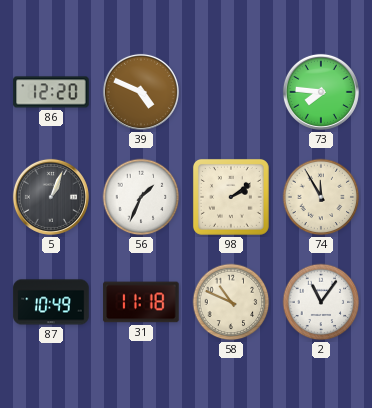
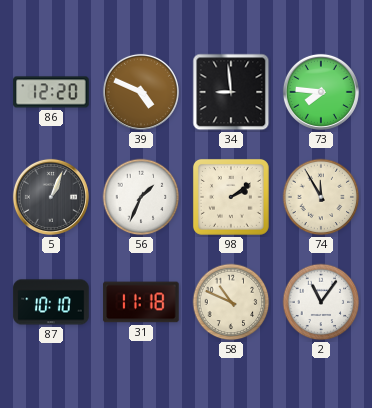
34: none -> 8:59 (231, 92)
87: 10:49 -> 10:10 (51, 302)
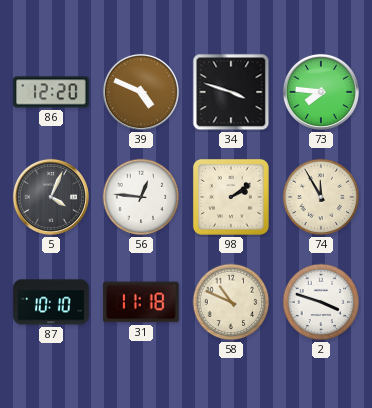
34: 8:59 -> 3:48 (231, 92)
5: 1:04 -> 4:04 (51, 197)
56: 1:34 -> 12:46 (141, 197)
2: 11:06 -> 3:48 (321, 302)
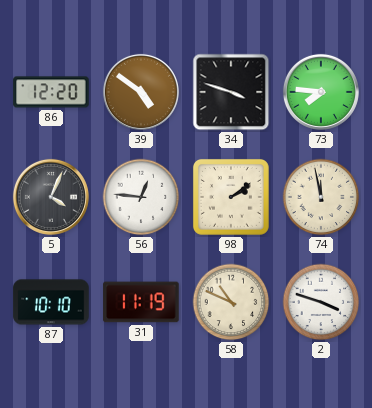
39: 4:49 -> 4:51 (141, 92)
74: 11:55 -> 11:58 (321, 197)
31: 11:18 -> 11:19 (141, 302)
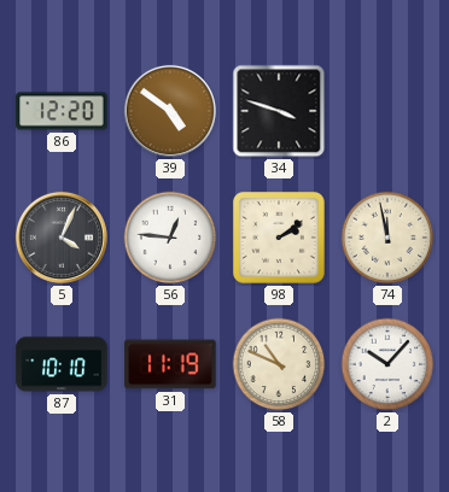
73: 7:46 -> none (321, 92)
2: 3:48 -> 10:07 (387, 364)
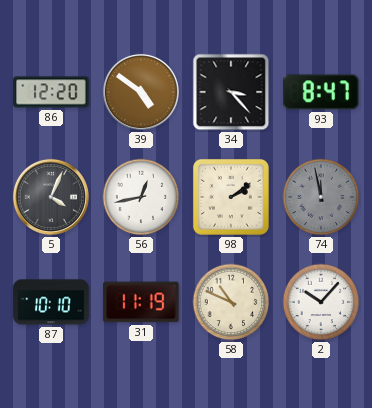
34: 3:48 -> 3:23 (231, 92)
93: none -> 8:47 (321, 92)
56: 12:46 -> 12:43 (141, 197)
74 dial: cream -> grey (321, 197)
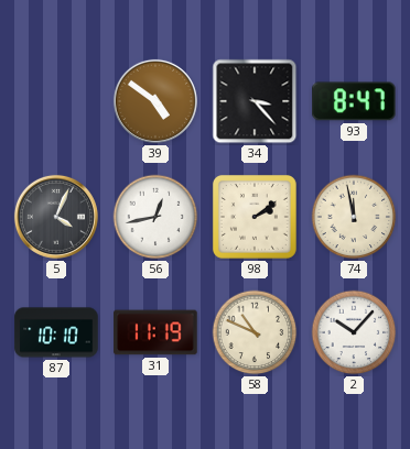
86: 12:20 -> none (51, 92)
74 dial: grey -> cream (354, 217)
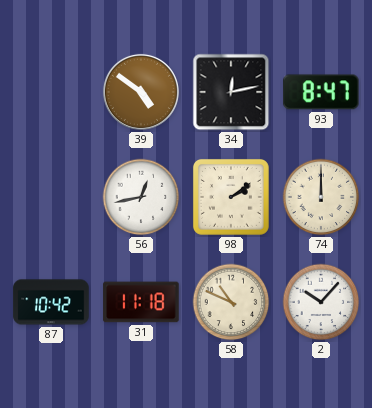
34: 3:23 -> 12:13 (231, 92)
5: 4:04 -> none (56, 217)
74: 11:58 -> 12:00 (321, 197)
87: 10:10 -> 10:42 (51, 302)
31: 11:19 -> 11:18 (141, 302)
